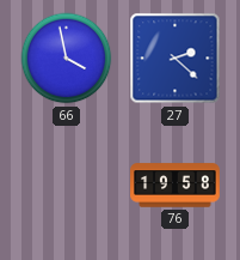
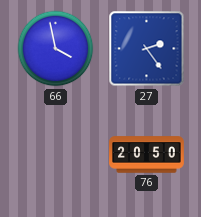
27: 2:22 -> 2:24 (147, 49)
76: 19:58 -> 20:50 (147, 155)
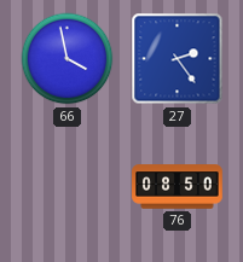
76: 20:50 -> 08:50 (178, 187)
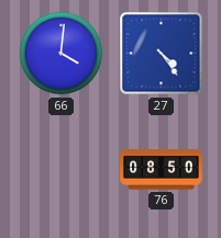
66: 3:58 -> 4:01 (62, 54)
27: 2:24 -> 4:24 (162, 54)
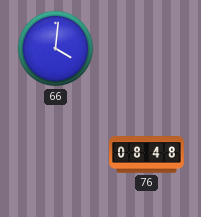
27: 4:24 -> none (162, 54)
76: 08:50 -> 08:48 (147, 155)
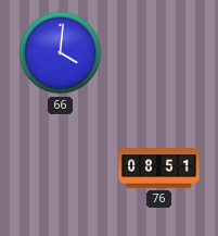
76: 08:48 -> 08:51 (159, 169)
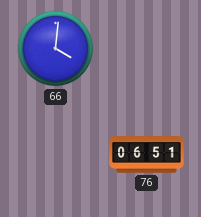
76: 08:51 -> 06:51 (147, 155)
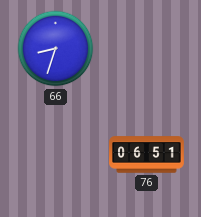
66: 4:01 -> 8:33 (56, 49)
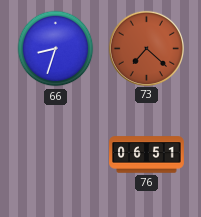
73: none -> 7:22 (146, 48)
